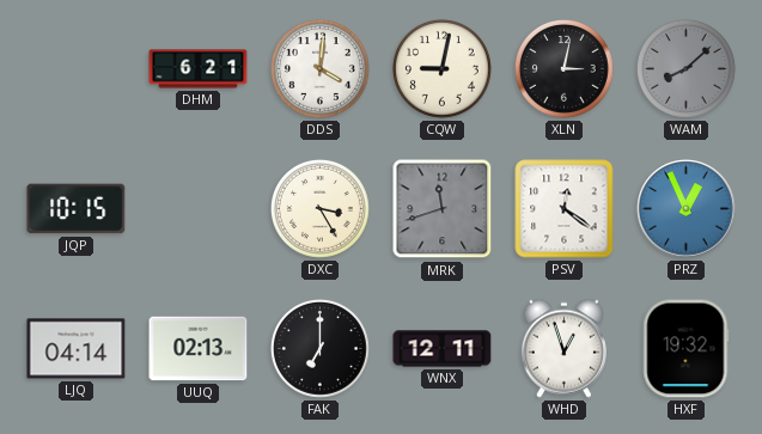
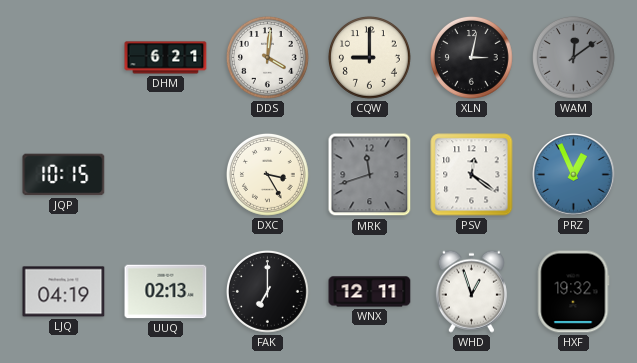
CQW: 9:02 -> 9:00 (370, 58)
WAM: 8:08 -> 12:09 (574, 58)
LJQ: 04:14 -> 04:19 (64, 292)
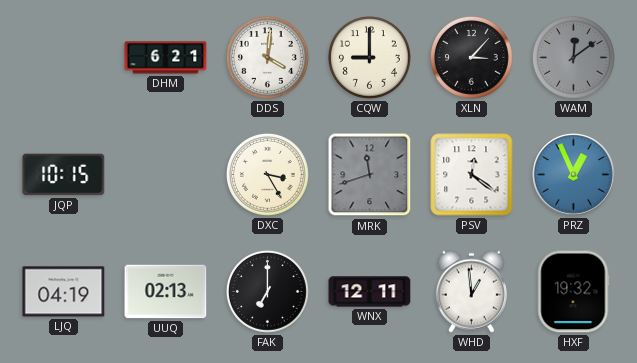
XLN: 3:02 -> 3:07 (472, 58)
WHD: 12:57 -> 12:59 (471, 291)
